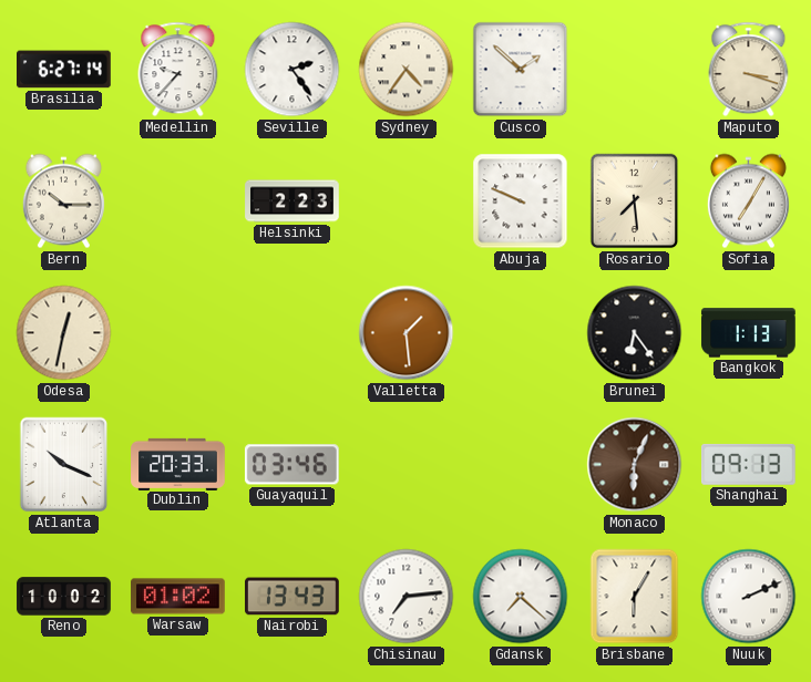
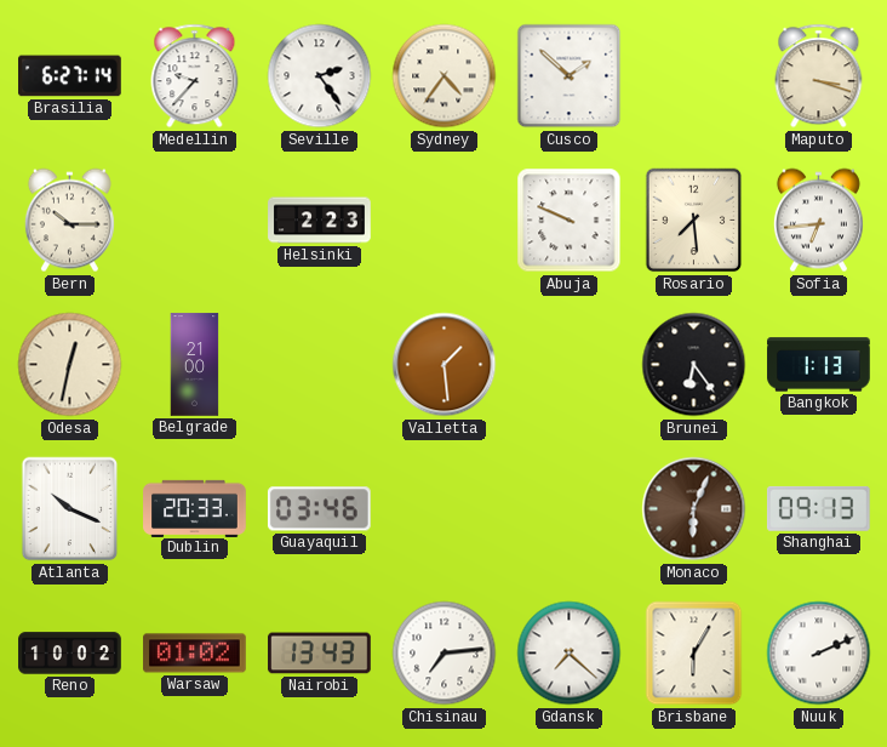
Sofia: 7:05 -> 6:44 (818, 221)
Belgrade: none -> 21:00 (195, 365)
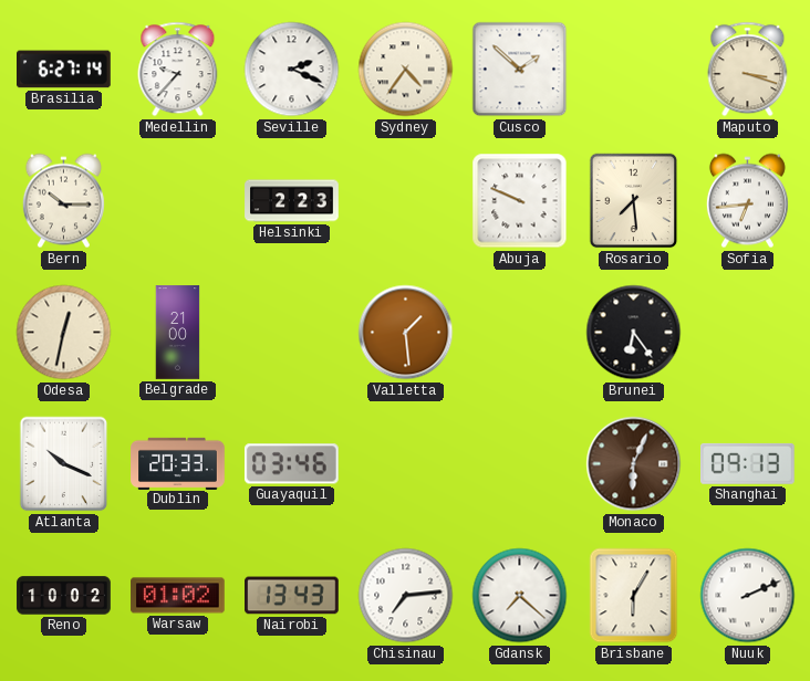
Seville: 2:24 -> 2:19 (292, 70)
Bangkok: 1:13 -> none (819, 365)
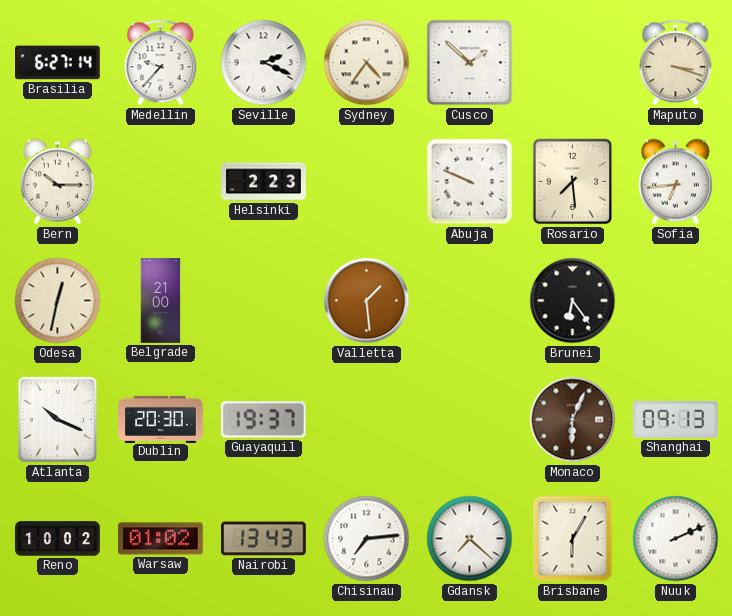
Dublin: 20:33 -> 20:30 (161, 419)
Guayaquil: 03:46 -> 19:37 (263, 420)
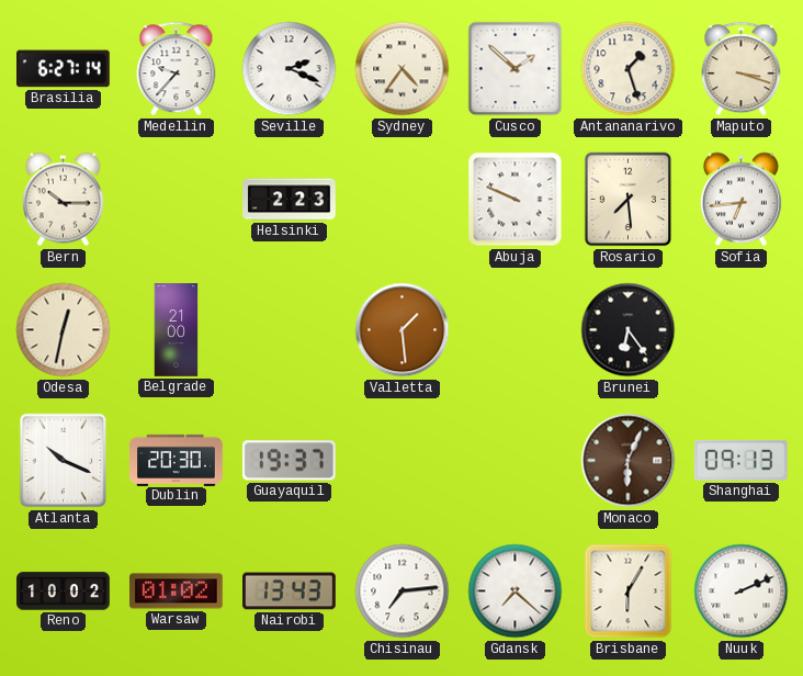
Antananarivo: none -> 1:27 (629, 69)
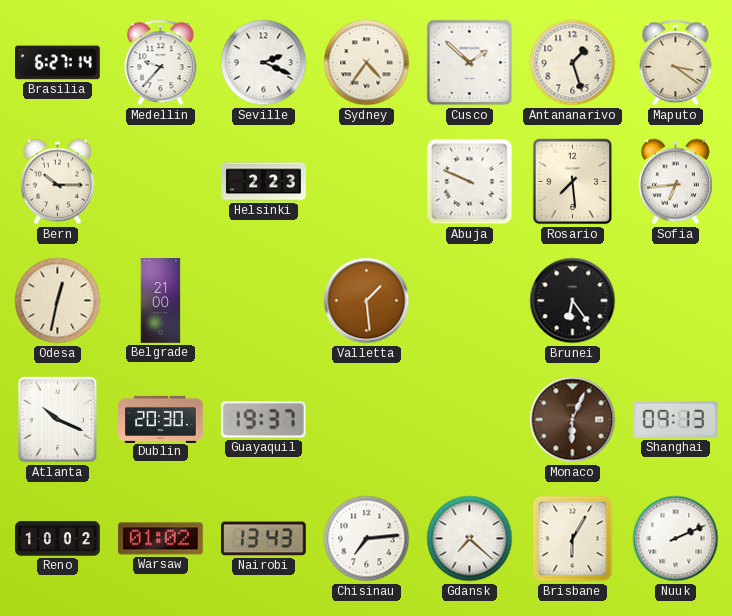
Maputo: 3:18 -> 3:21 (676, 63)
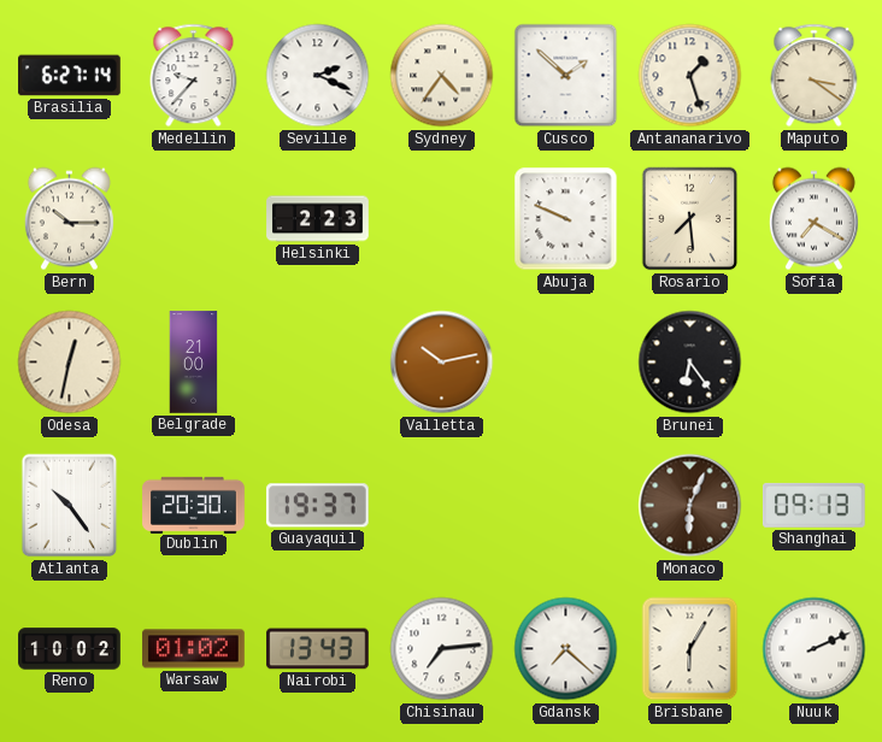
Sofia: 6:44 -> 7:20 (813, 219)
Valletta: 1:29 -> 10:13 (442, 363)
Atlanta: 10:19 -> 10:24 (70, 506)
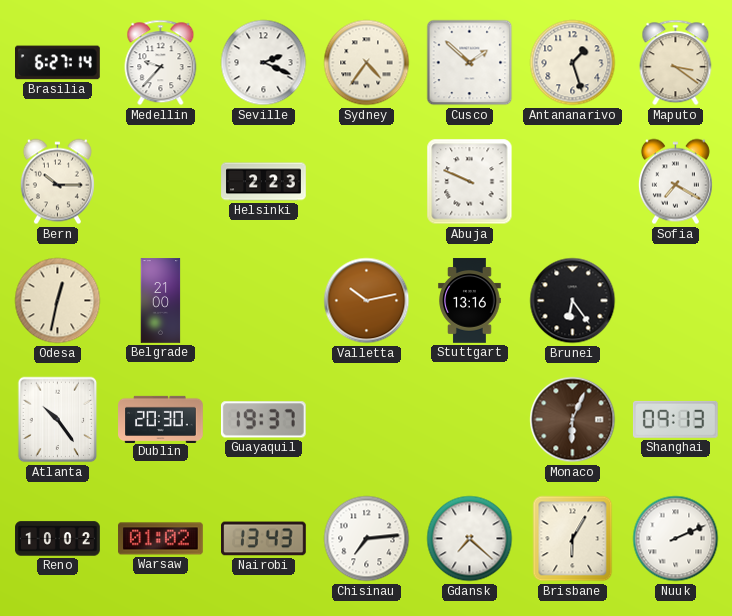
Rosario: 7:29 -> none (690, 219)
Stuttgart: none -> 13:16 (470, 301)
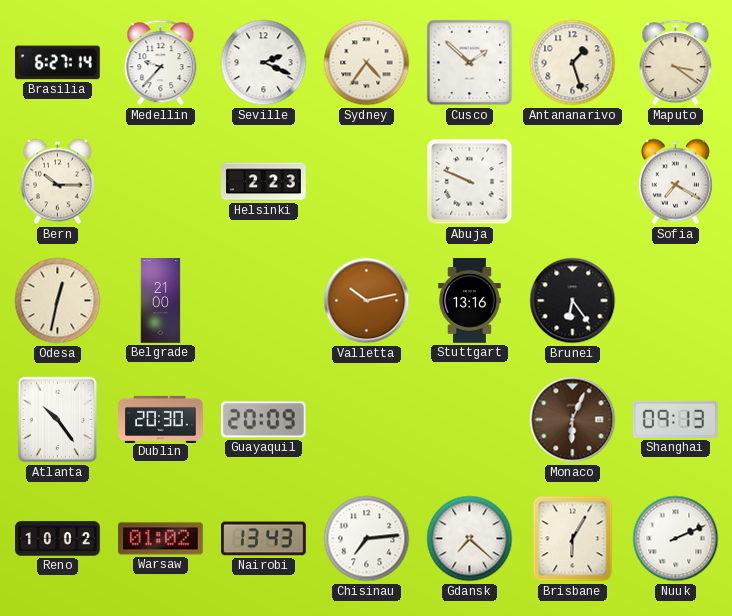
Guayaquil: 19:37 -> 20:09 (263, 420)
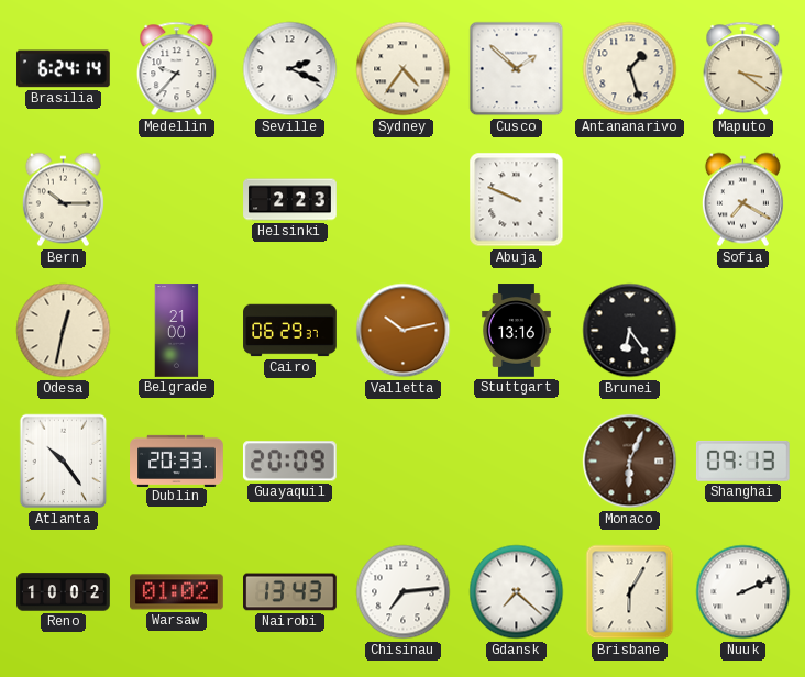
Brasilia: 6:27 -> 6:24 (64, 69)
Cairo: none -> 06:29 (290, 331)
Dublin: 20:30 -> 20:33 (177, 460)
